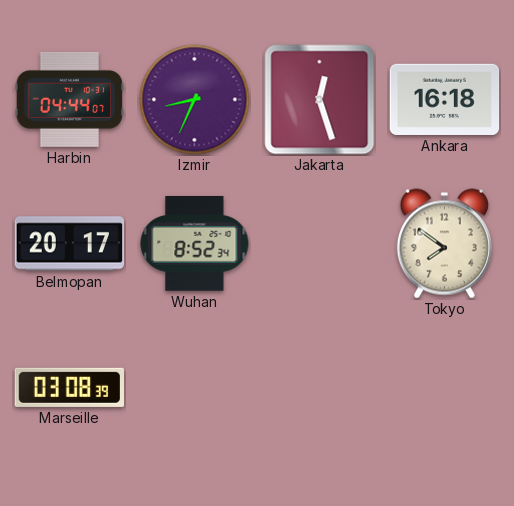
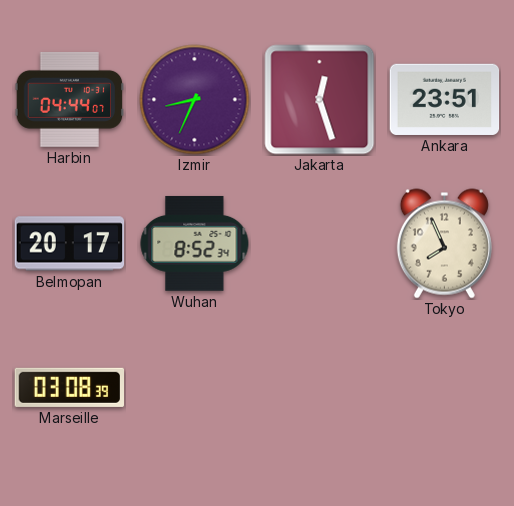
Ankara: 16:18 -> 23:51 (445, 99)
Tokyo: 7:51 -> 7:56 (444, 244)
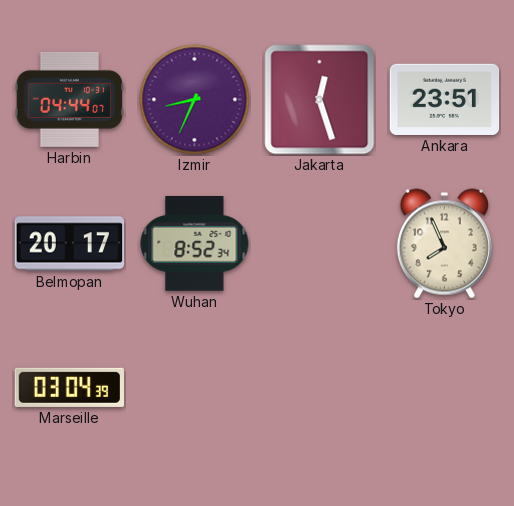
Marseille: 03:08 -> 03:04 (70, 387)
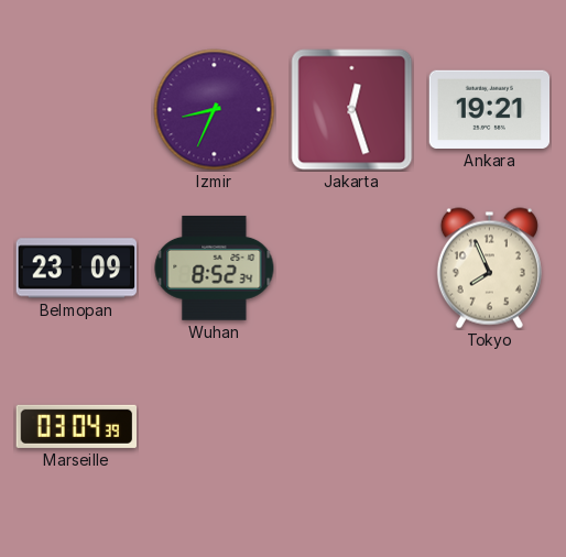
Harbin: 04:44 -> none (70, 99)
Ankara: 23:51 -> 19:21 (490, 109)
Belmopan: 20:17 -> 23:09 (77, 269)
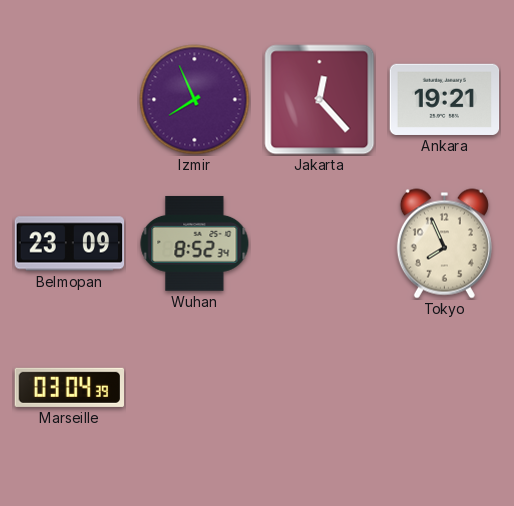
Izmir: 8:34 -> 7:56 (195, 100)
Jakarta: 12:27 -> 12:23 (320, 100)
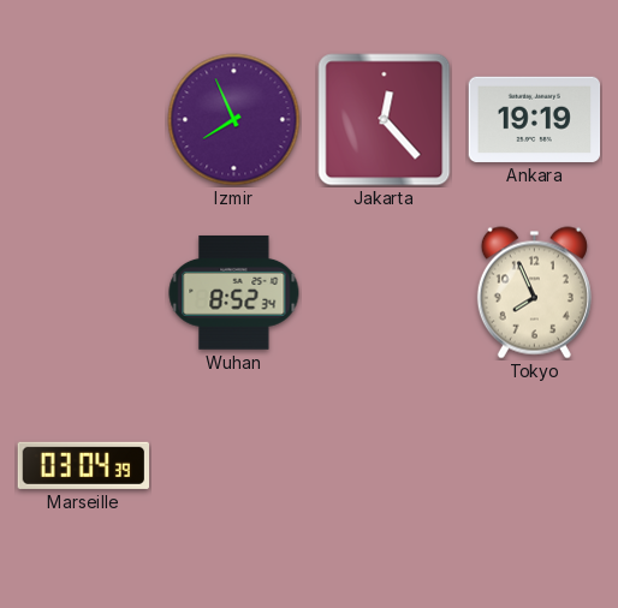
Ankara: 19:21 -> 19:19 (535, 119)
Belmopan: 23:09 -> none (70, 244)
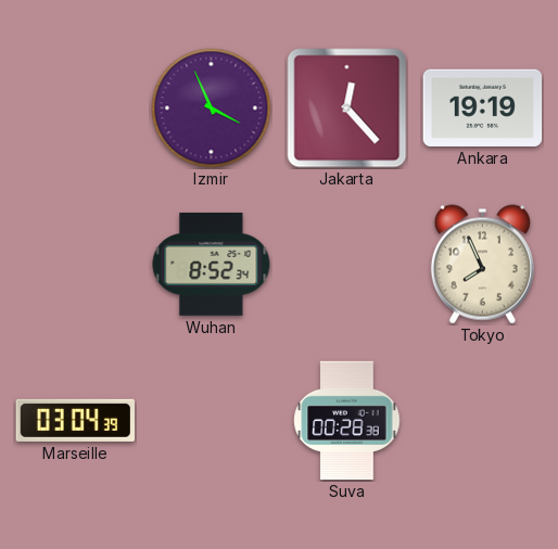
Izmir: 7:56 -> 3:56 (212, 108)
Suva: none -> 00:28 (347, 421)
